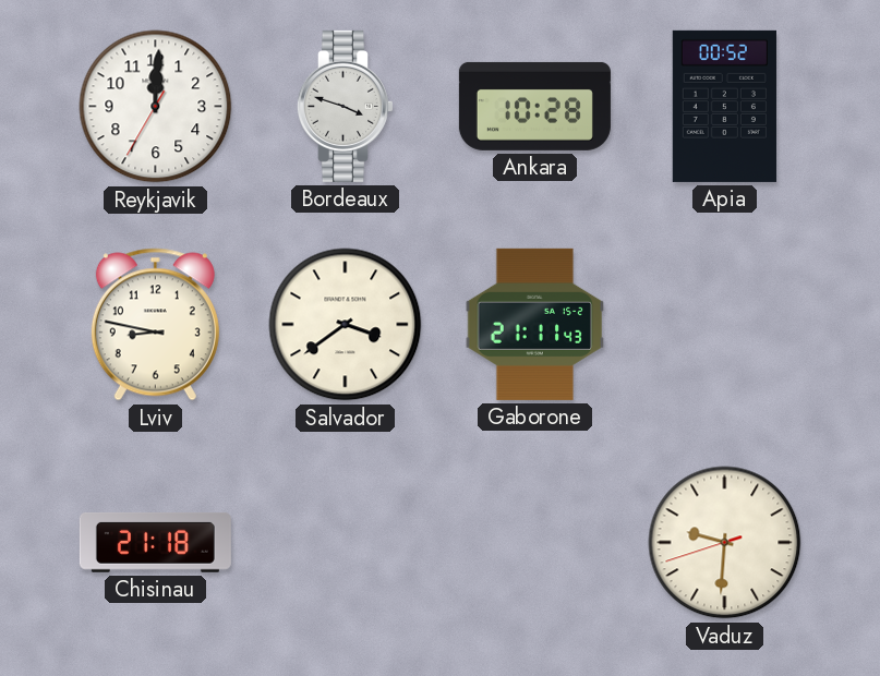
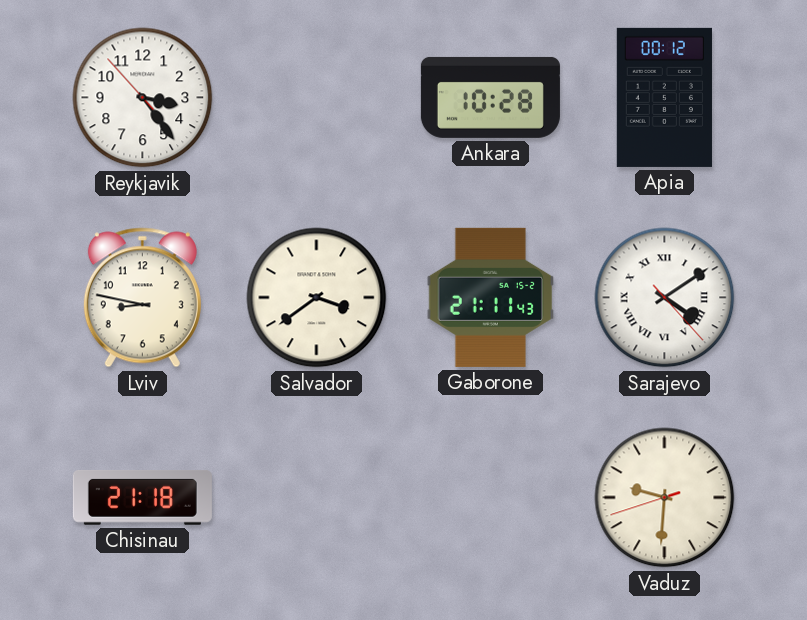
Reykjavik: 12:00 -> 3:23 (143, 98)
Bordeaux: 3:48 -> none (345, 106)
Apia: 00:52 -> 00:12 (664, 97)
Sarajevo: none -> 4:09 (665, 298)
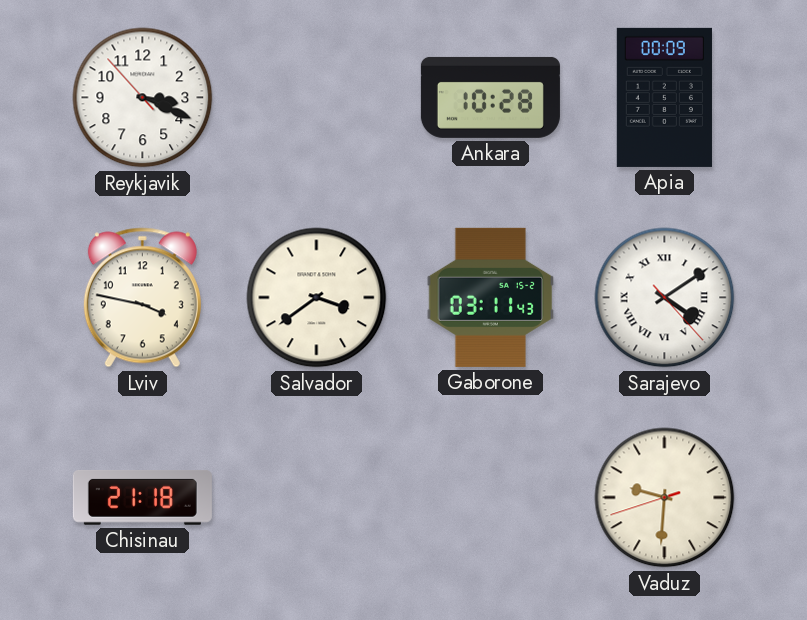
Reykjavik: 3:23 -> 3:18 (143, 98)
Apia: 00:12 -> 00:09 (664, 97)
Lviv: 8:47 -> 3:47 (142, 298)
Gaborone: 21:11 -> 03:11 (491, 297)
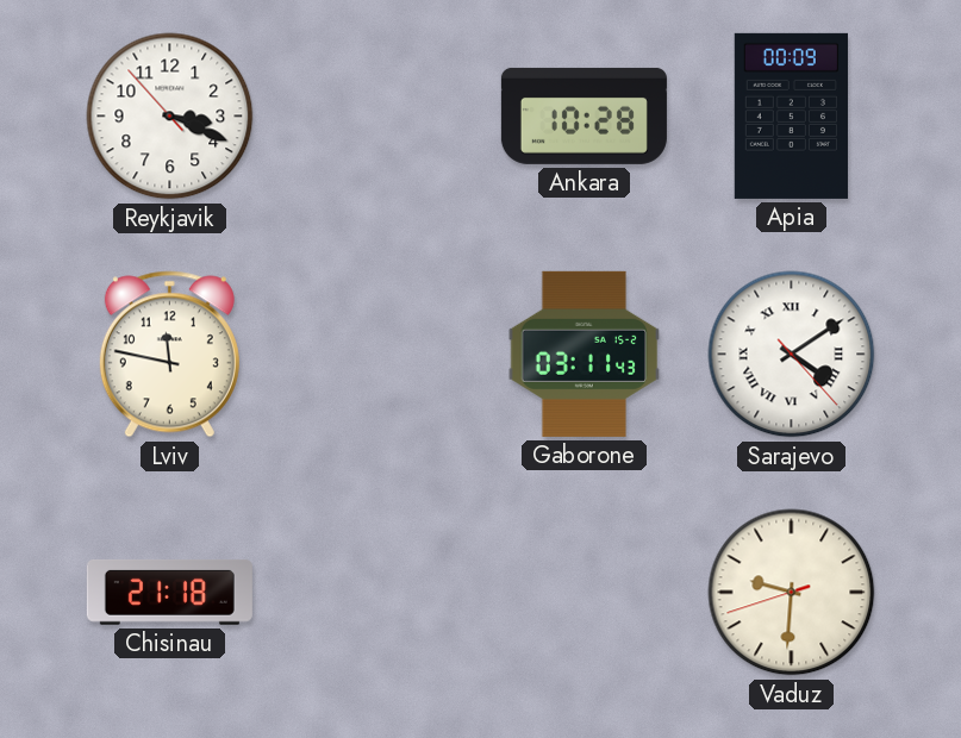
Lviv: 3:47 -> 11:47 (169, 355)
Salvador: 3:39 -> none (317, 298)
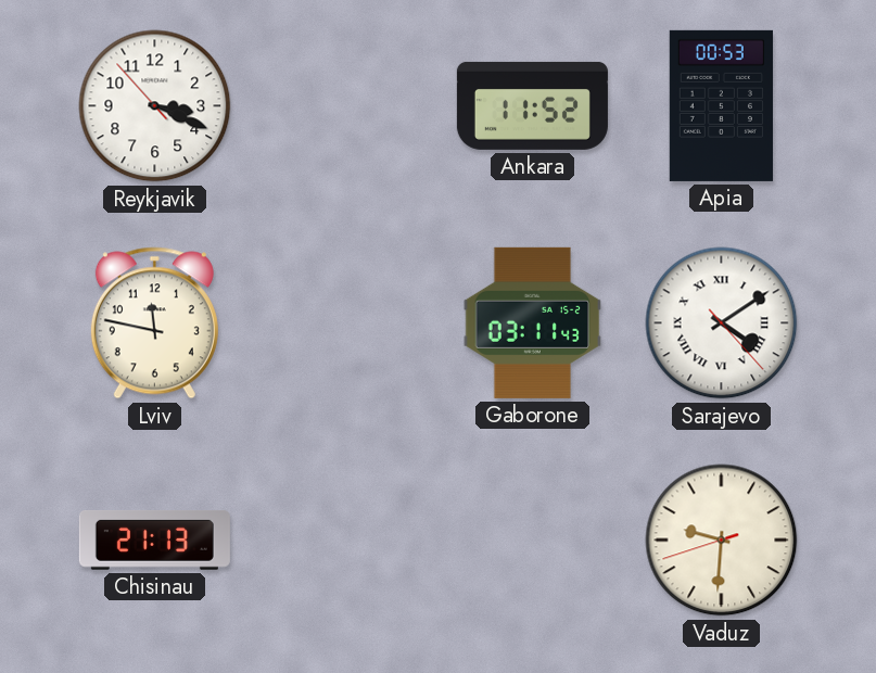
Ankara: 10:28 -> 11:52 (532, 105)
Apia: 00:09 -> 00:53 (721, 105)
Chisinau: 21:18 -> 21:13 (154, 539)
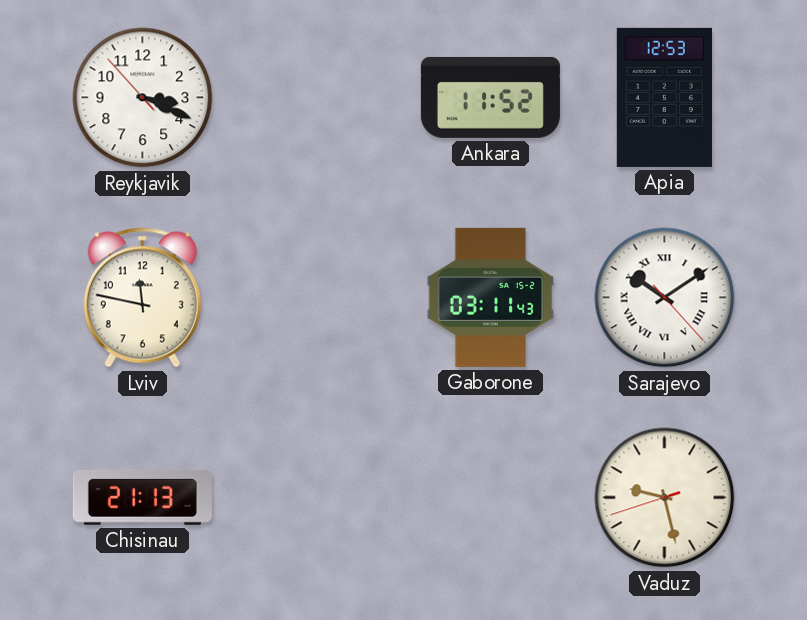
Apia: 00:53 -> 12:53 (664, 97)
Sarajevo: 4:09 -> 10:09 (665, 298)
Vaduz: 9:30 -> 9:27 (665, 498)
